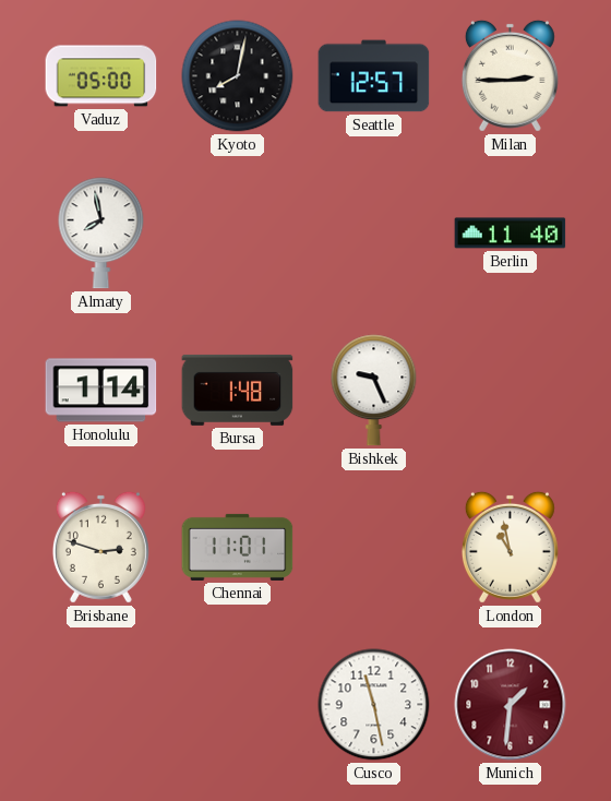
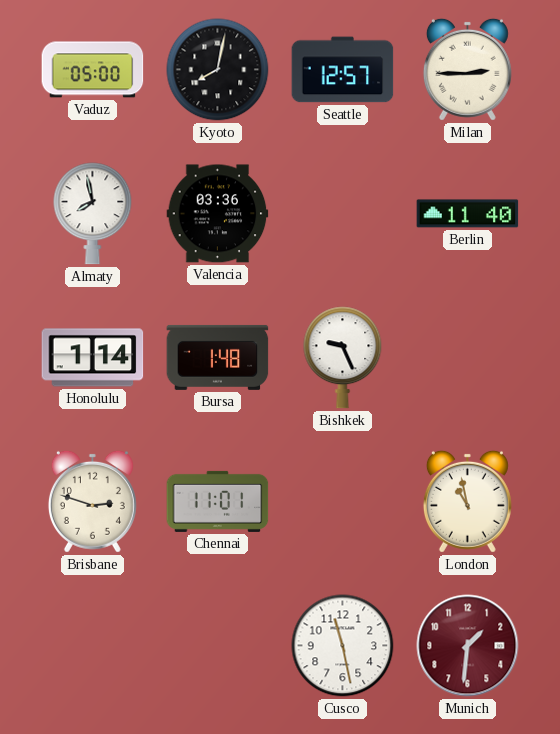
Valencia: none -> 03:36 (218, 214)
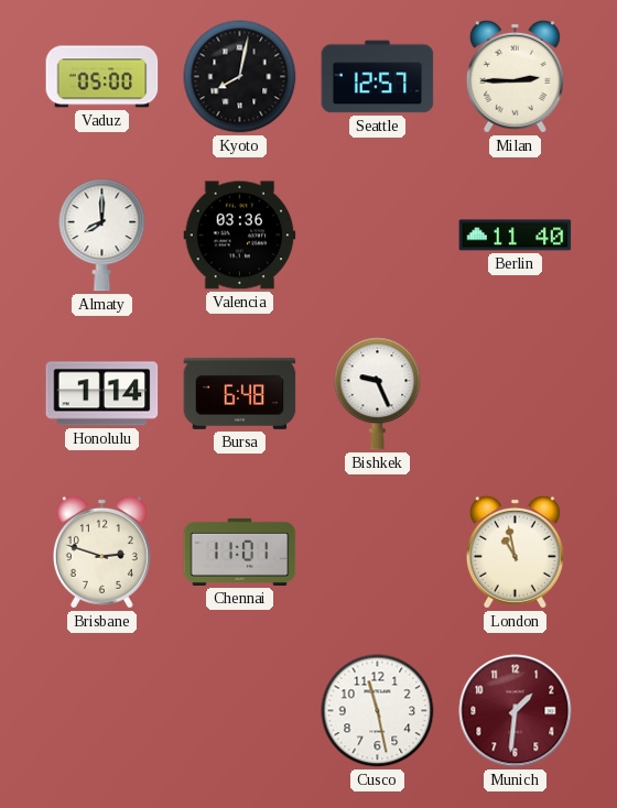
Almaty: 7:58 -> 8:00 (102, 236)
Bursa: 1:48 -> 6:48 (240, 393)
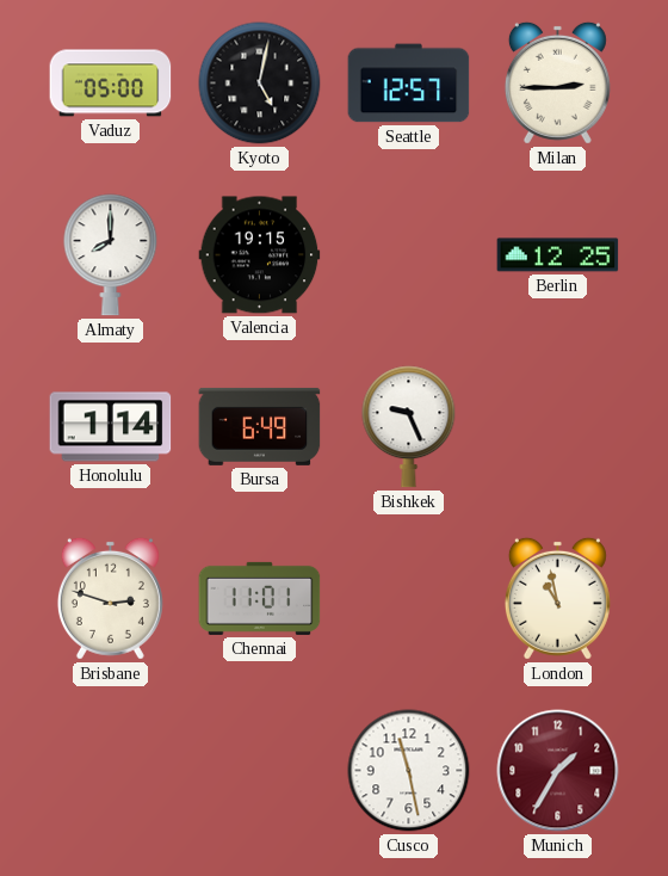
Kyoto: 8:02 -> 5:02 (260, 84)
Valencia: 03:36 -> 19:15 (260, 255)
Berlin: 11:40 -> 12:25 (558, 255)
Bursa: 6:48 -> 6:49 (260, 426)
Munich: 1:31 -> 1:35 (558, 771)
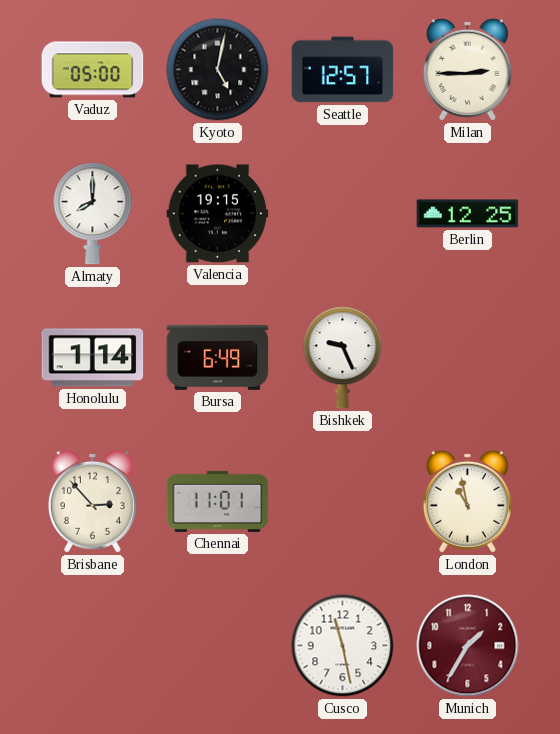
Brisbane: 2:48 -> 2:53 (92, 501)
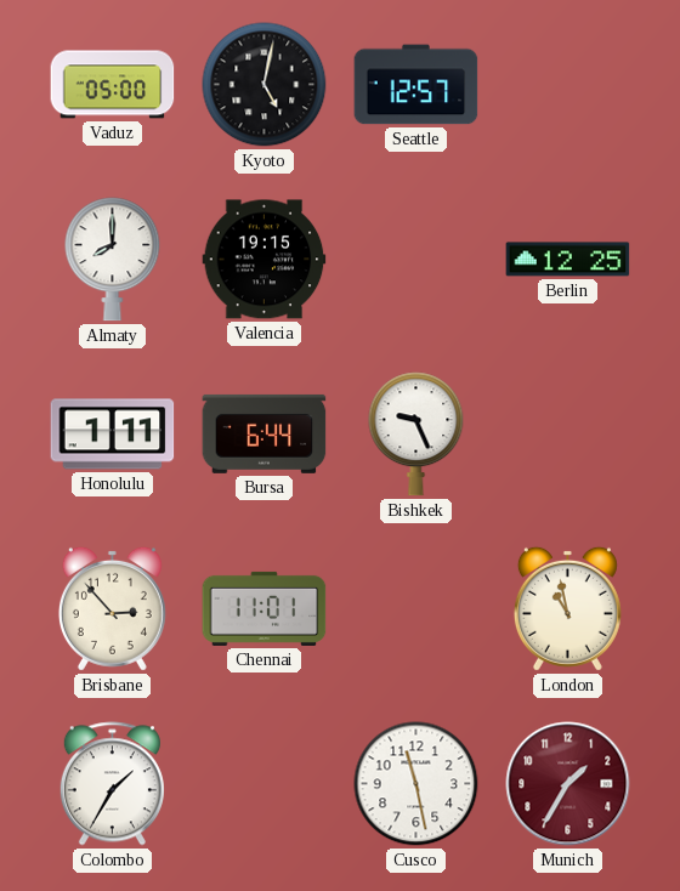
Milan: 2:45 -> none (467, 69)
Honolulu: 1:14 -> 1:11 (113, 435)
Bursa: 6:49 -> 6:44 (265, 433)
Colombo: none -> 1:35 (112, 784)
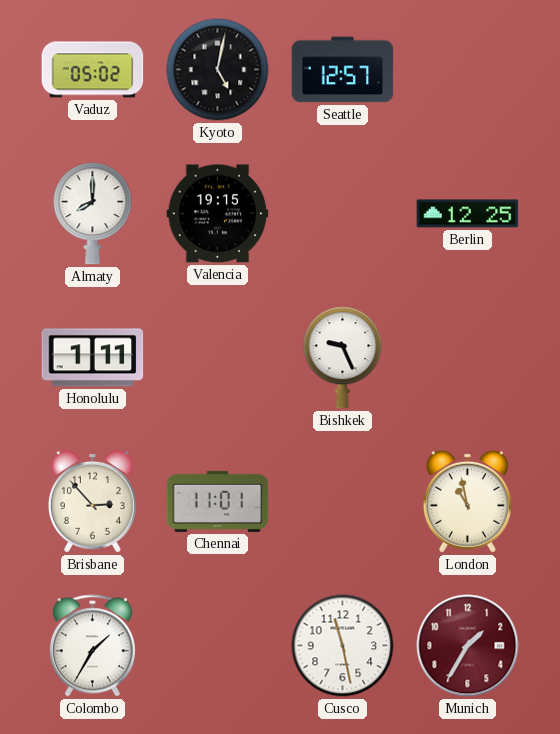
Vaduz: 05:00 -> 05:02 (93, 70)
Bursa: 6:44 -> none (265, 433)
